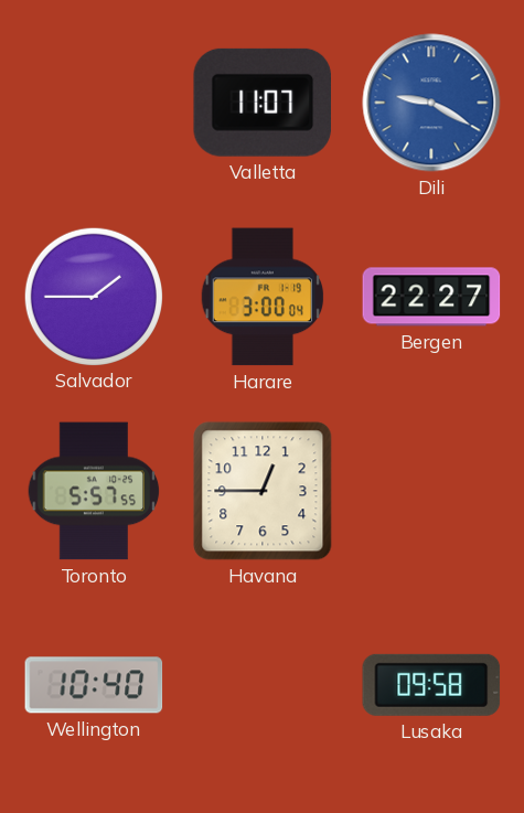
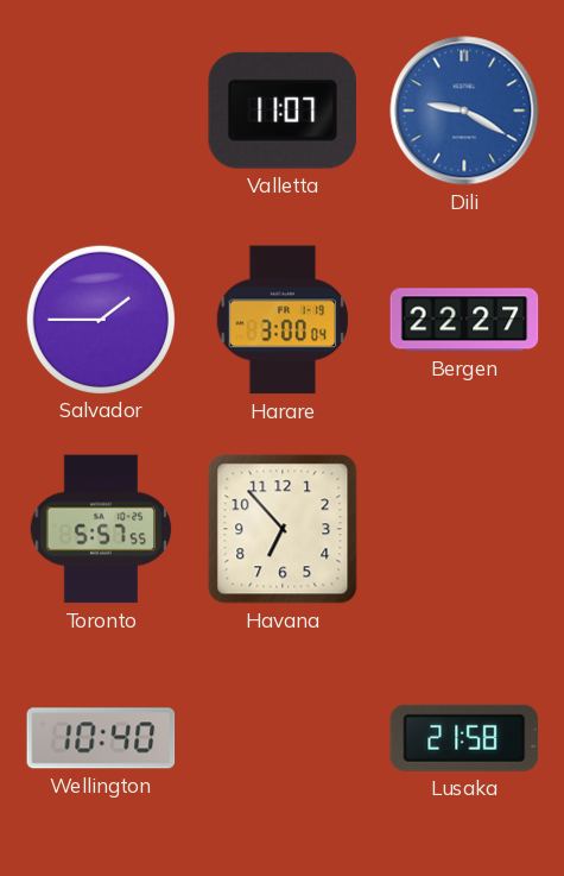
Havana: 12:45 -> 6:53 (283, 529)
Lusaka: 09:58 -> 21:58 (464, 738)
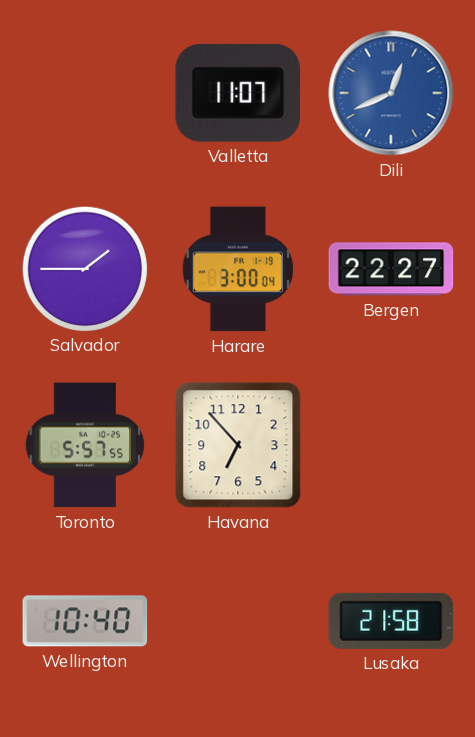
Dili: 9:20 -> 12:41 (391, 93)
